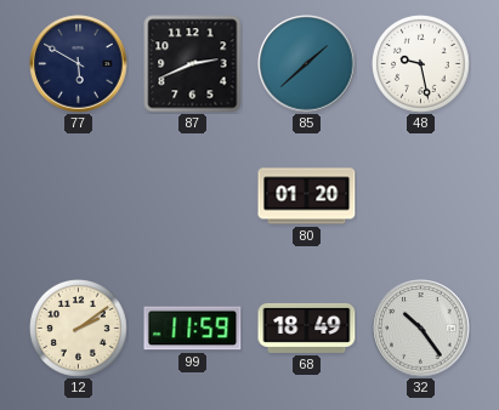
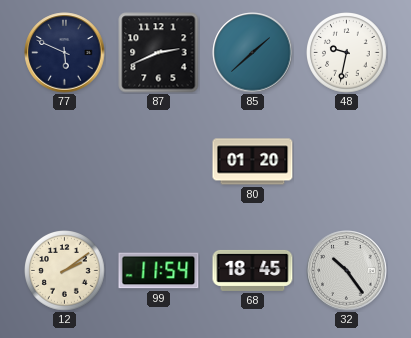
77: 5:50 -> 5:49 (65, 53)
48: 9:28 -> 9:32 (347, 53)
99: 11:59 -> 11:54 (159, 271)
68: 18:49 -> 18:45 (253, 270)
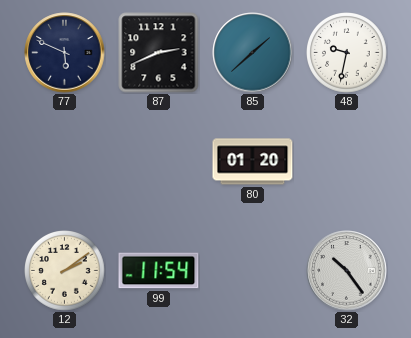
68: 18:45 -> none (253, 270)
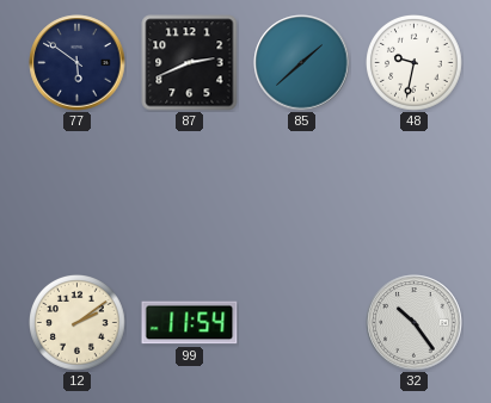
77: 5:49 -> 5:51 (78, 63)
80: 01:20 -> none (253, 162)
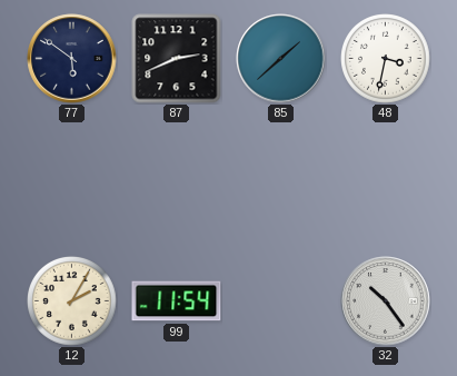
48: 9:32 -> 3:32 (386, 59)
12: 2:09 -> 2:05 (72, 301)
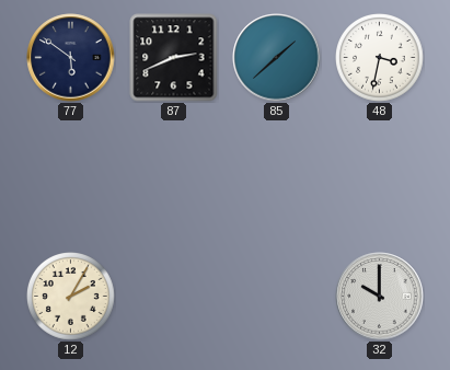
99: 11:54 -> none (177, 301)
32: 10:24 -> 10:00 (380, 297)
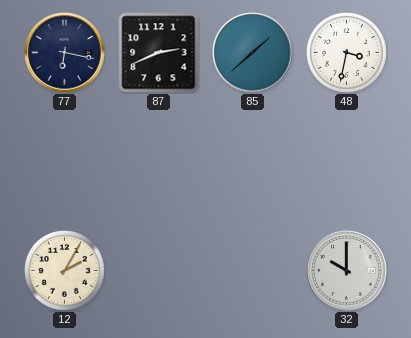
77: 5:51 -> 6:17 (65, 53)
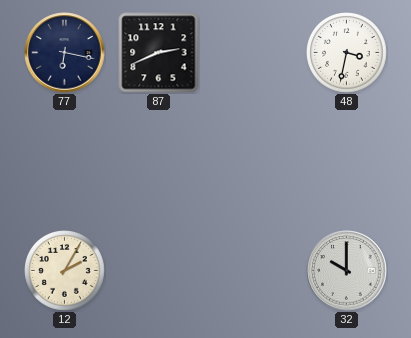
85: 1:38 -> none (253, 53)
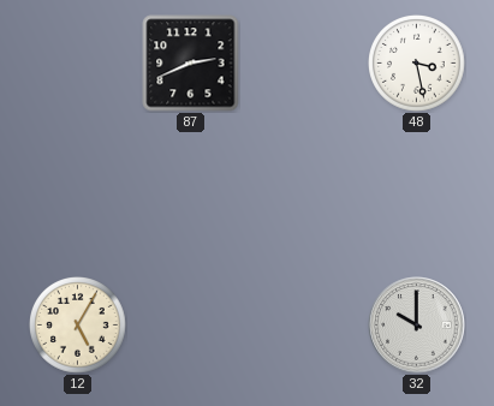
77: 6:17 -> none (65, 53)
48: 3:32 -> 3:28 (417, 64)
12: 2:05 -> 5:05 (78, 326)
